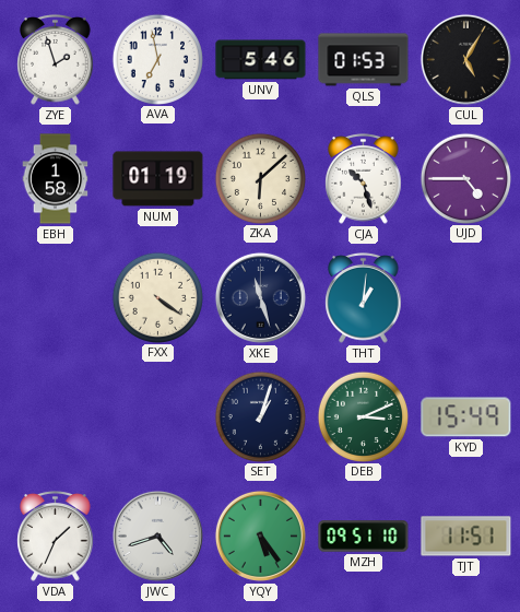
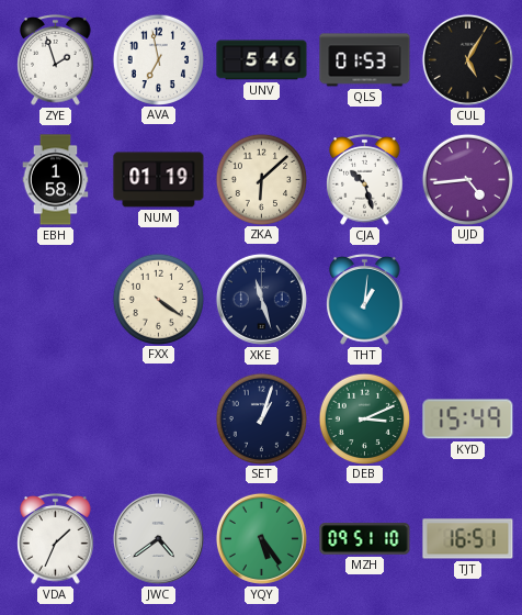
UJD: 4:45 -> 4:44 (467, 179)
JWC: 4:42 -> 4:39 (158, 538)
TJT: 11:51 -> 16:51 (468, 539)
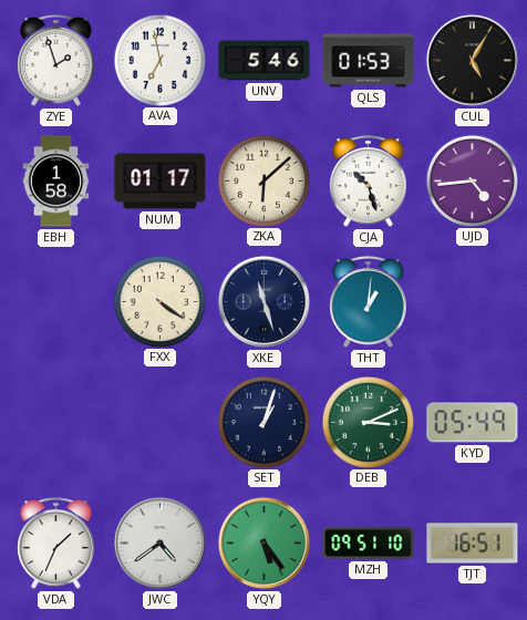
NUM: 01:19 -> 01:17 (161, 182)
KYD: 15:49 -> 05:49 (473, 423)
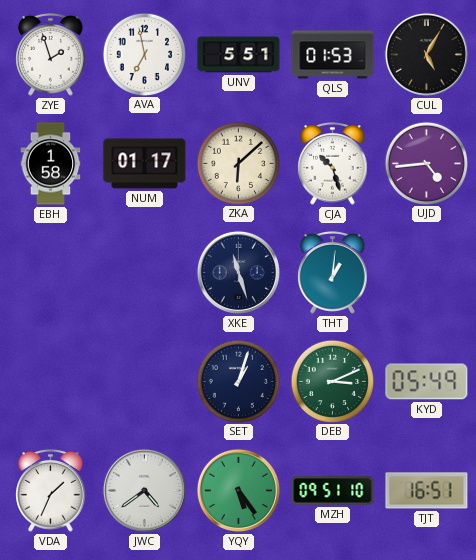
UNV: 5:46 -> 5:51 (239, 55)
FXX: 4:21 -> none (159, 301)
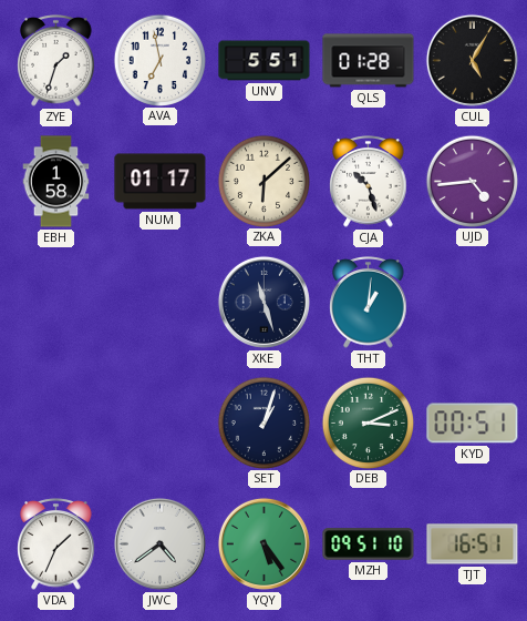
ZYE: 1:57 -> 1:33 (56, 61)
QLS: 01:53 -> 01:28 (369, 61)
KYD: 05:49 -> 00:51 (473, 424)
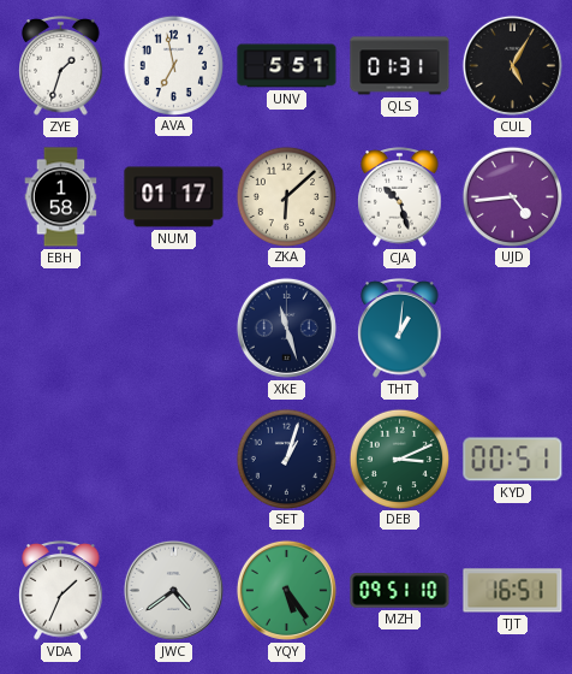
QLS: 01:28 -> 01:31 (400, 66)
